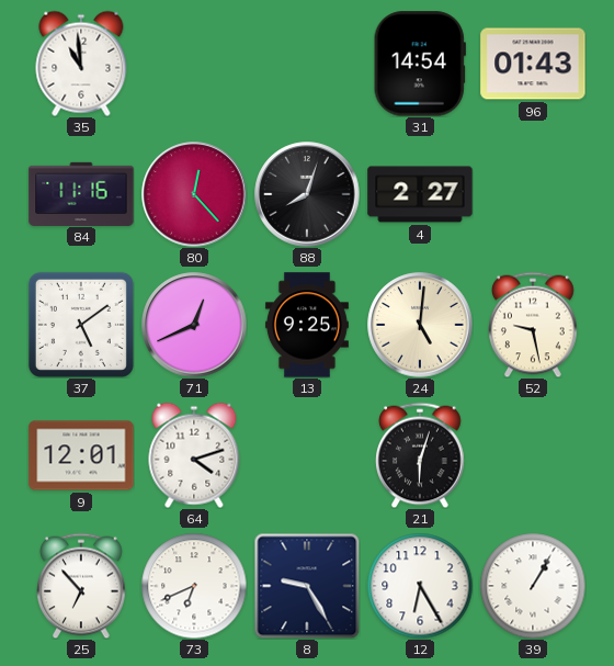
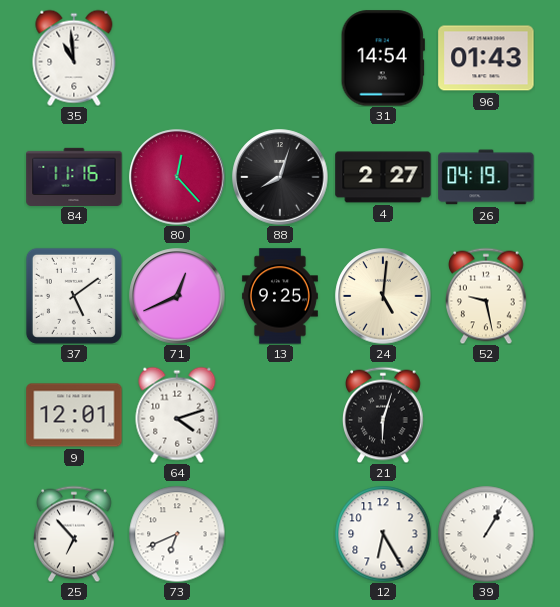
26: none -> 04:19 (486, 177)
8: 9:25 -> none (307, 586)
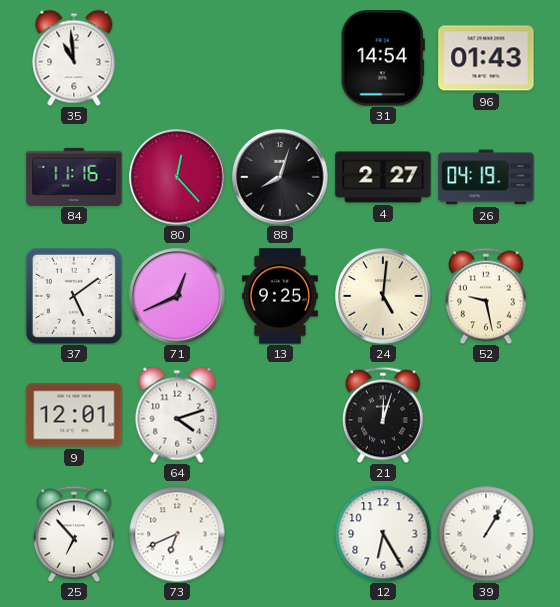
21: 6:03 -> 12:03 (384, 415)
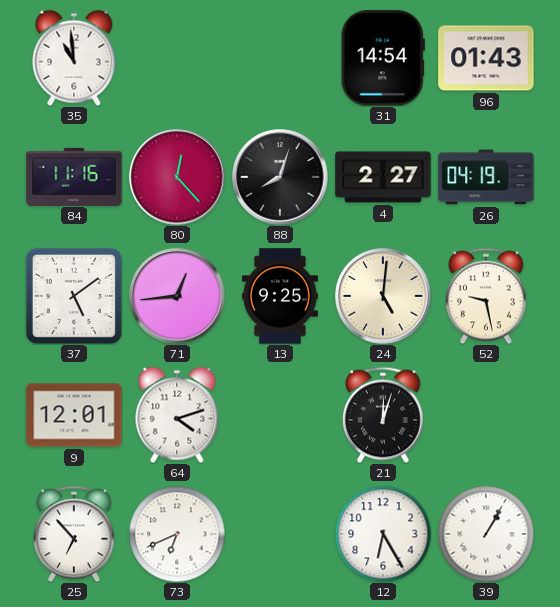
71: 12:41 -> 12:44 (177, 296)
